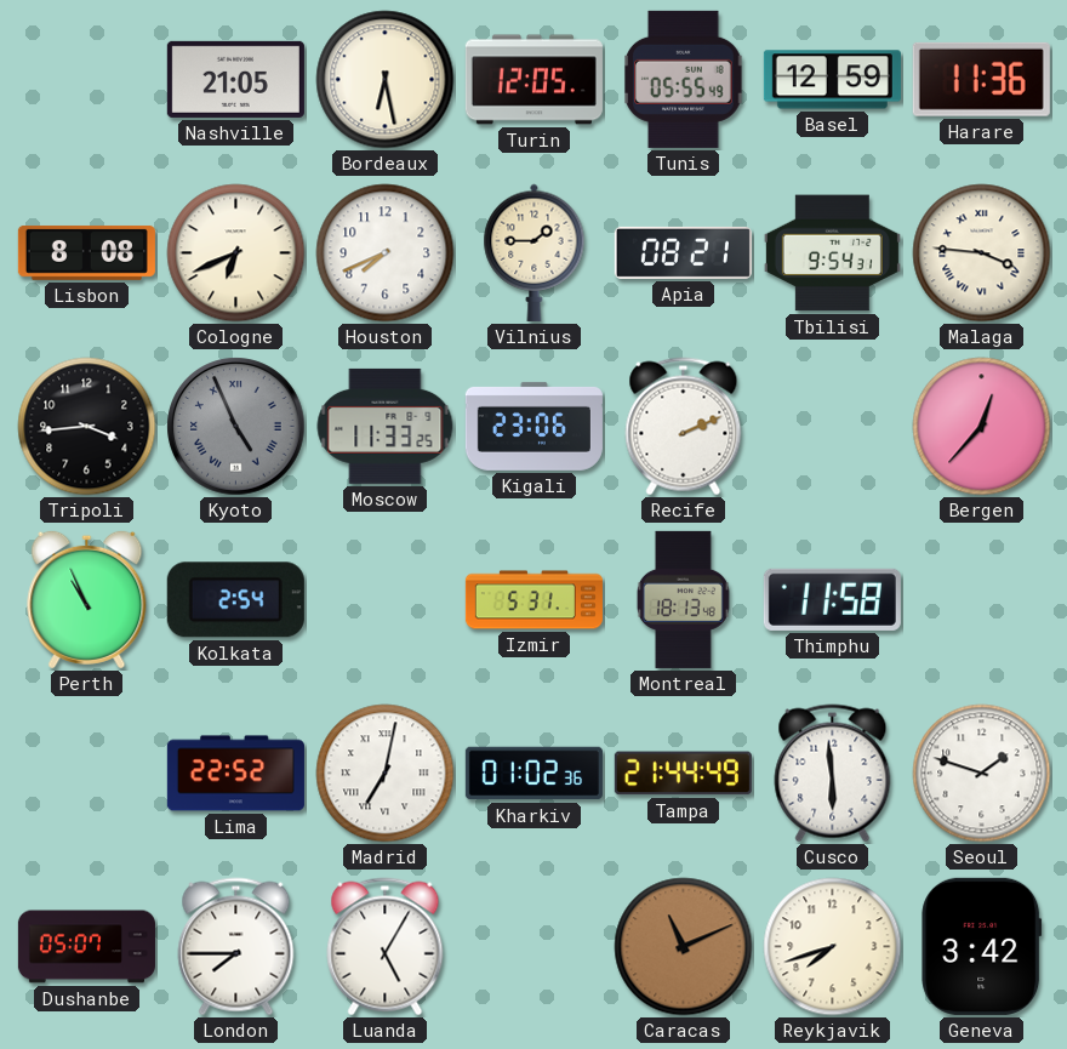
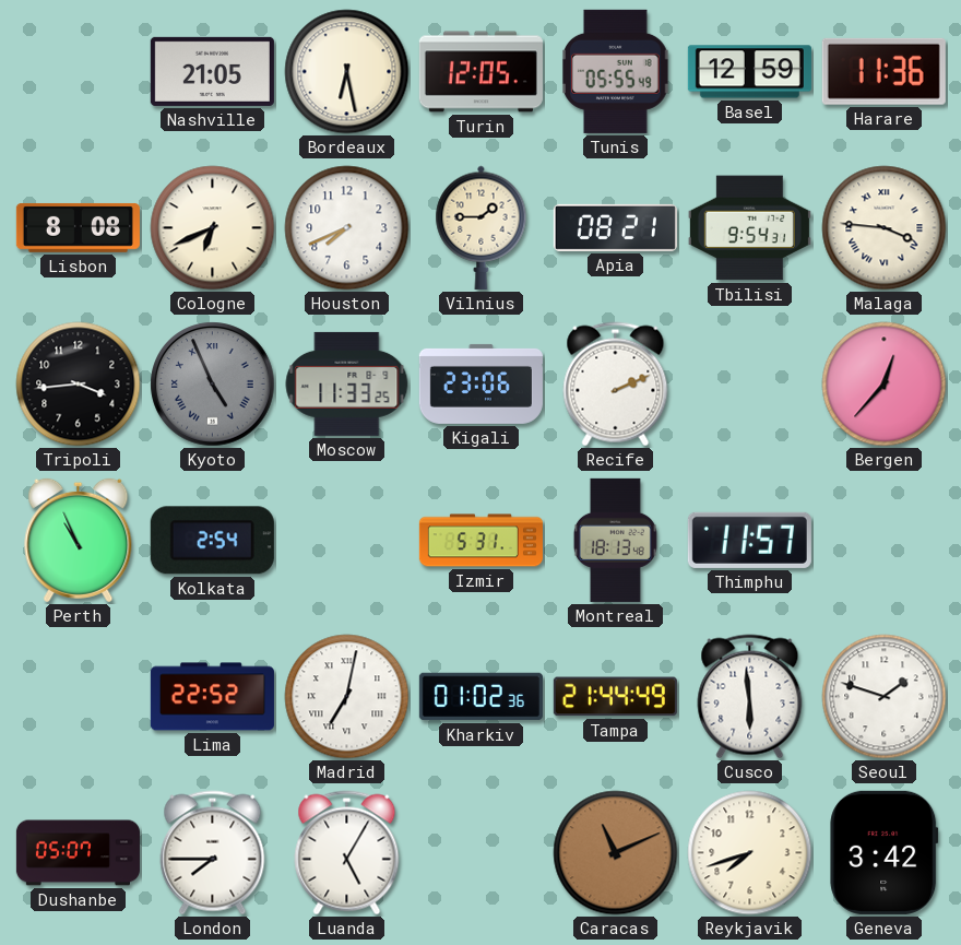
Thimphu: 11:58 -> 11:57 (749, 540)
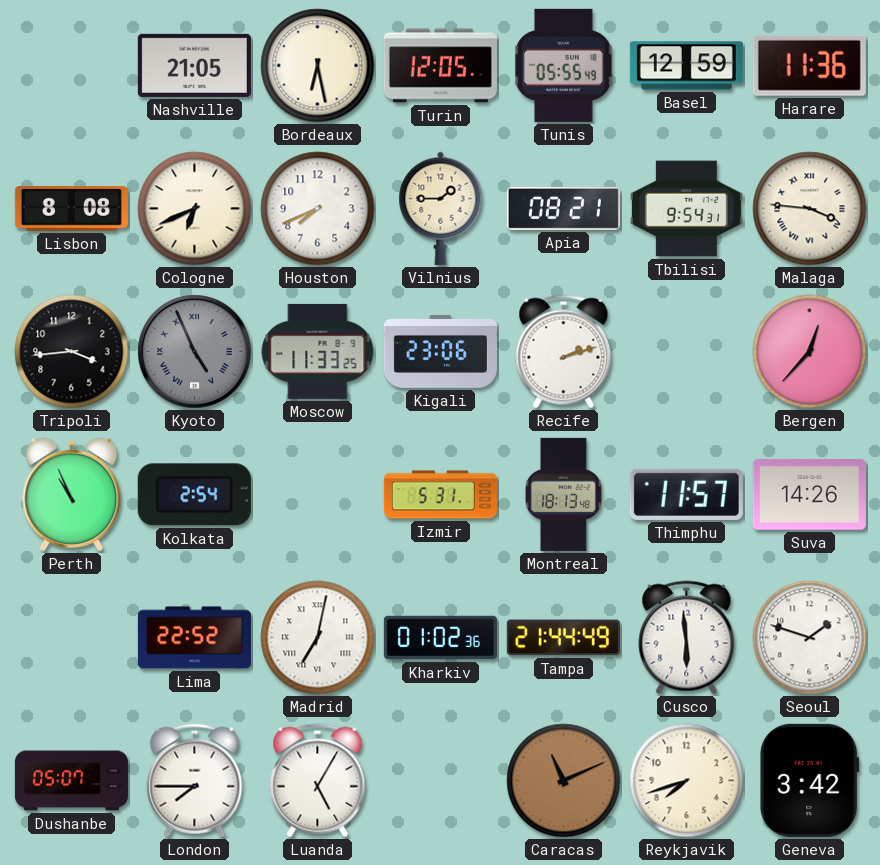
Recife: 2:11 -> 2:12 (564, 352)
Suva: none -> 14:26 (809, 495)
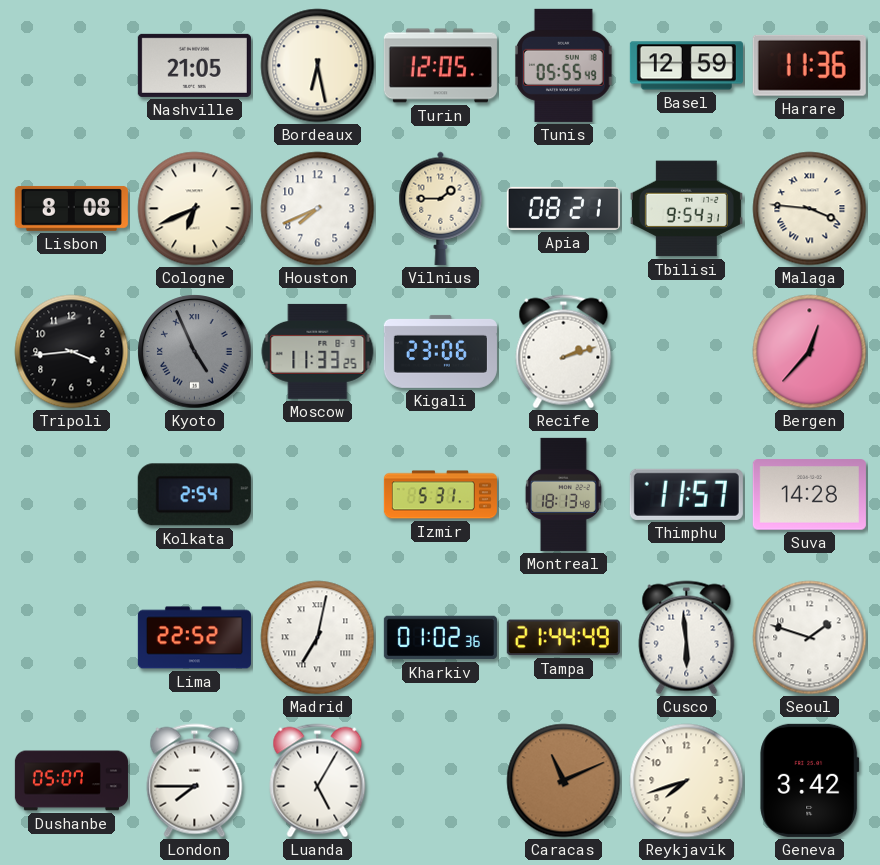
Perth: 10:56 -> none (72, 494)
Suva: 14:26 -> 14:28 (809, 495)
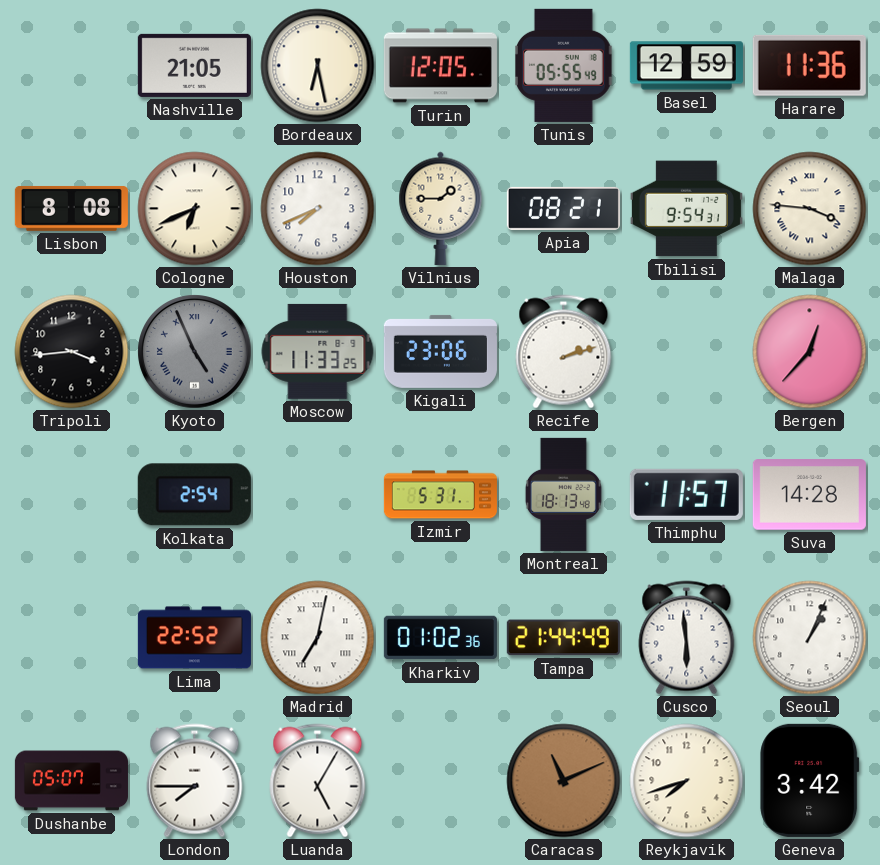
Seoul: 1:48 -> 1:04 (810, 638)
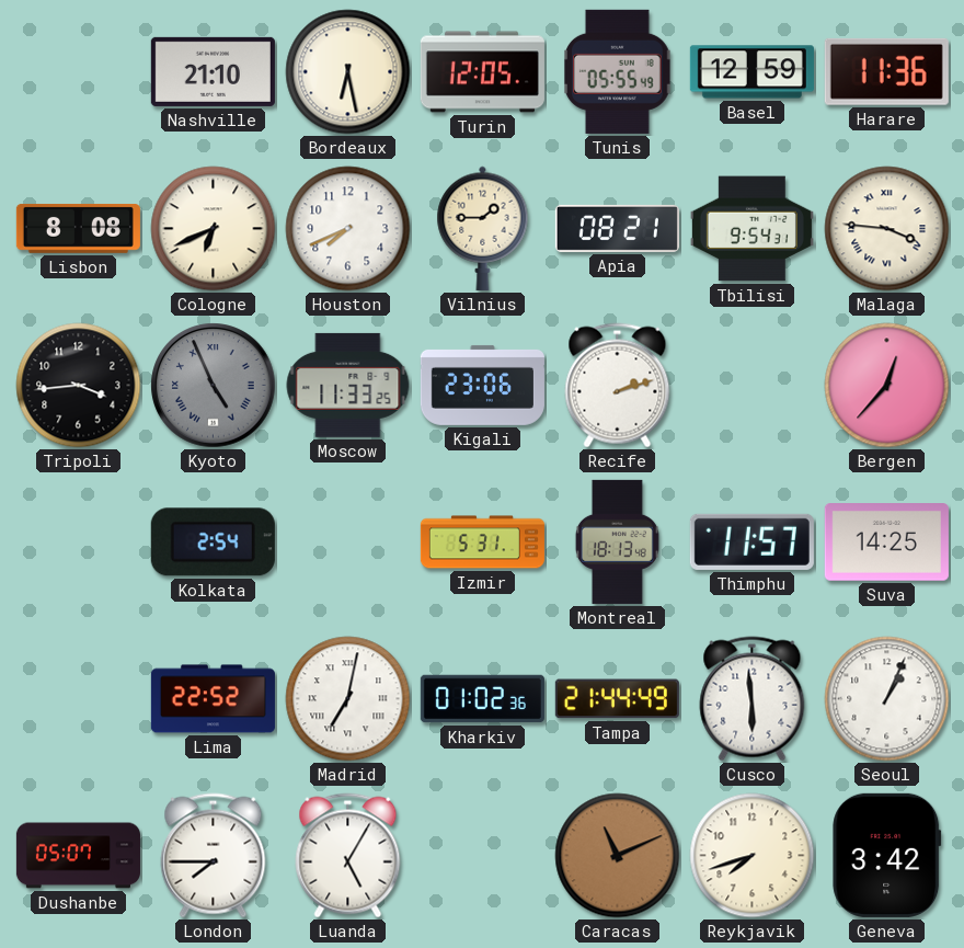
Nashville: 21:05 -> 21:10 (213, 71)
Suva: 14:28 -> 14:25 (886, 542)
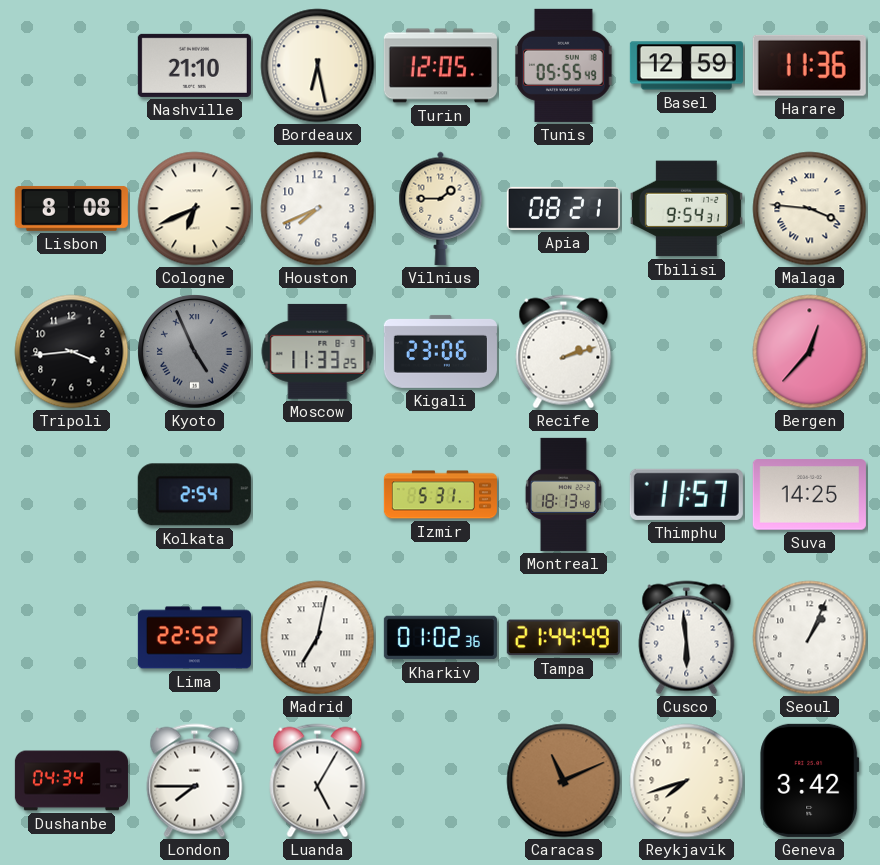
Dushanbe: 05:07 -> 04:34 (71, 781)
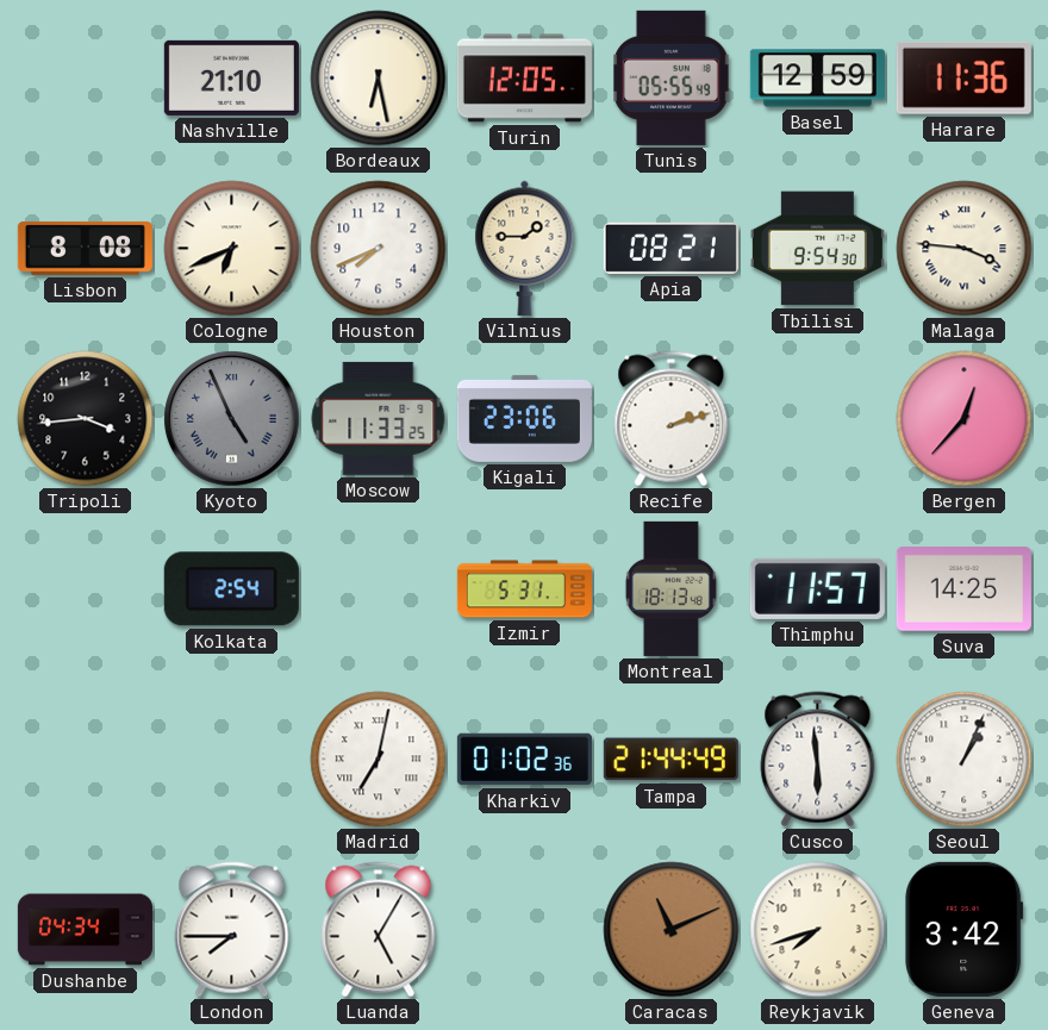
Tbilisi: 9:54:31 -> 9:54:30 (817, 249)
Lima: 22:52 -> none (194, 638)
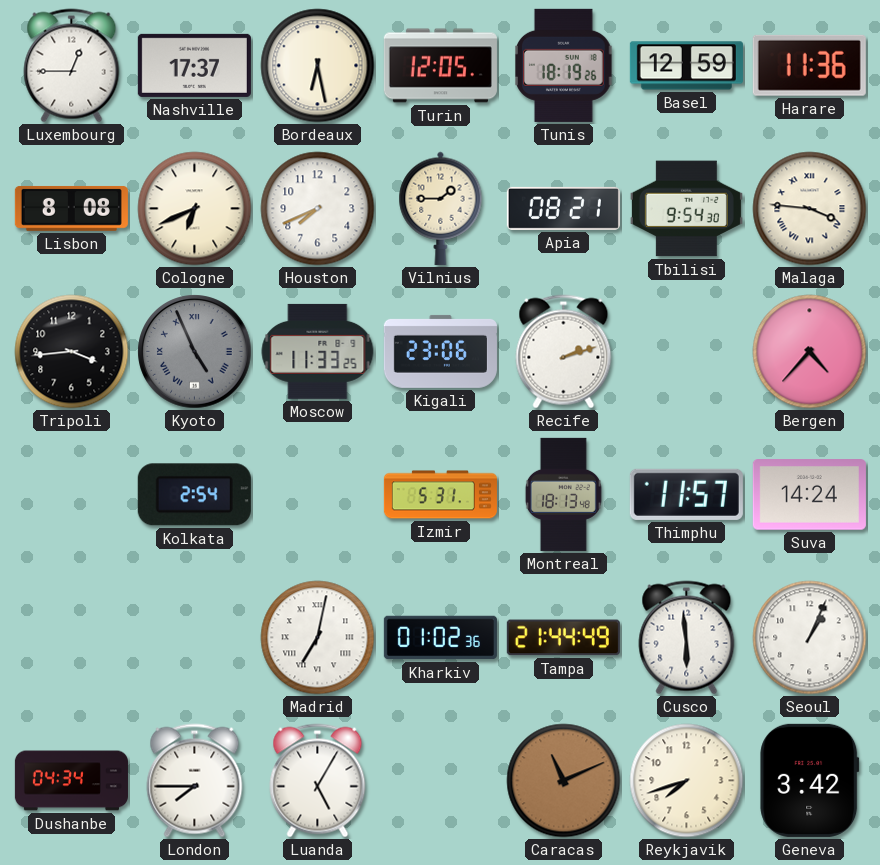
Luxembourg: none -> 12:45 (72, 66)
Nashville: 21:10 -> 17:37 (194, 65)
Tunis: 05:55 -> 18:19 (564, 65)
Bergen: 12:37 -> 4:37 (810, 352)
Suva: 14:25 -> 14:24 (809, 495)
